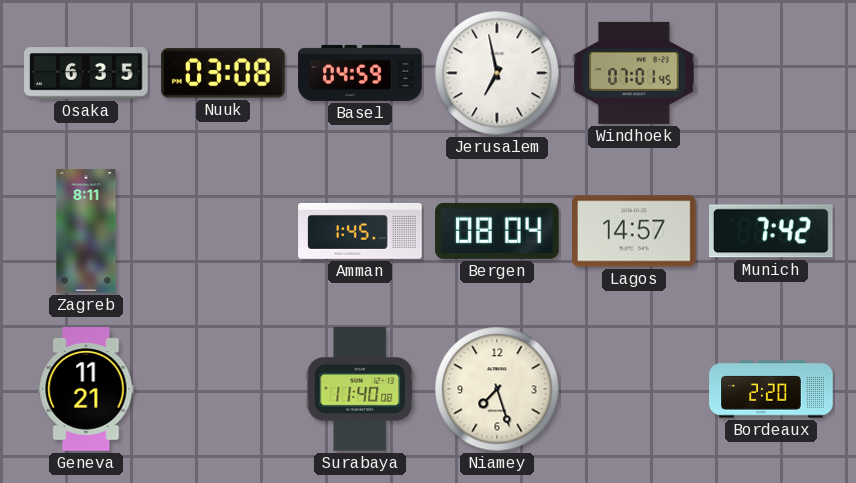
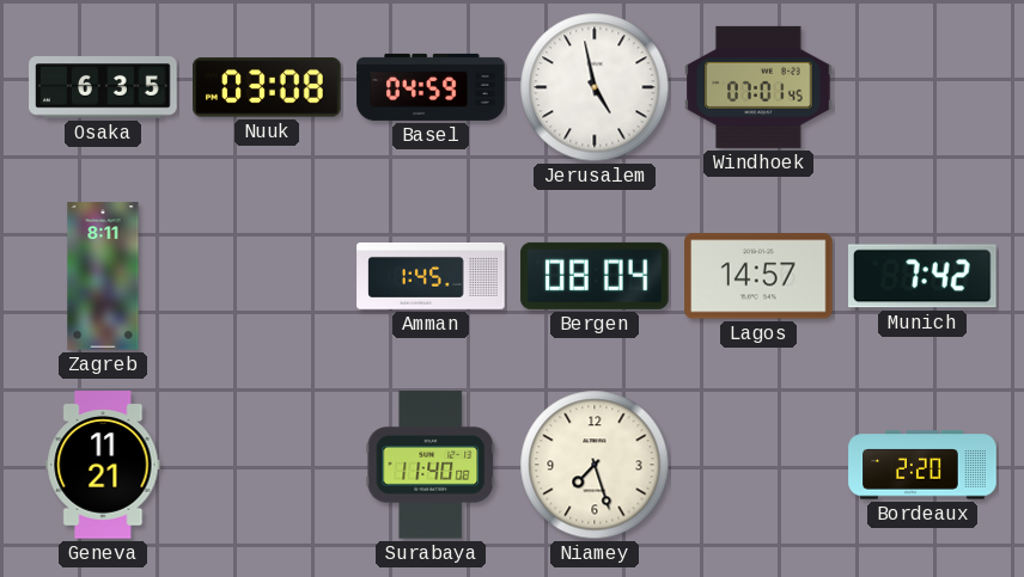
Jerusalem: 6:58 -> 4:58 (595, 87)
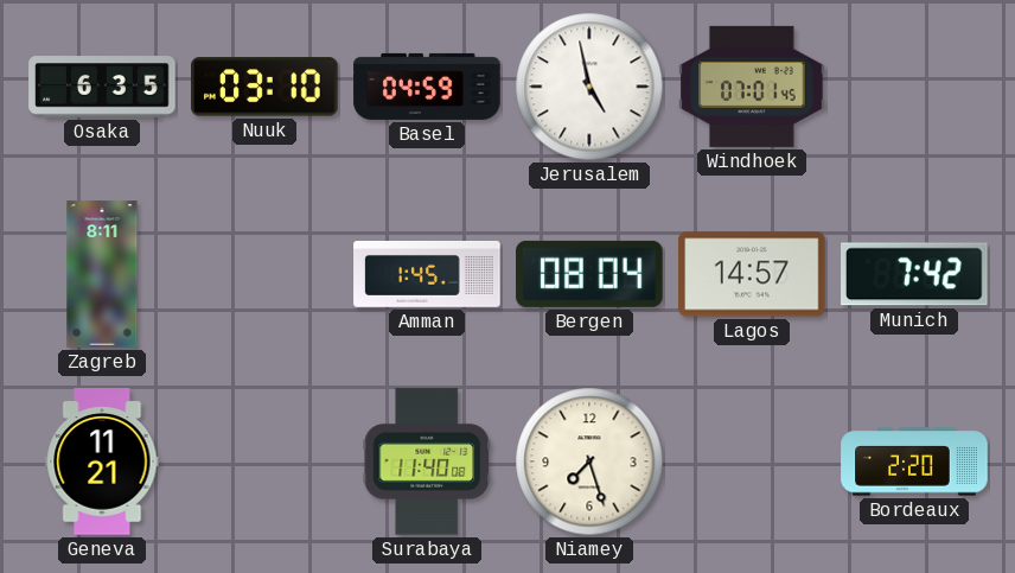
Nuuk: 03:08 -> 03:10 (264, 87)
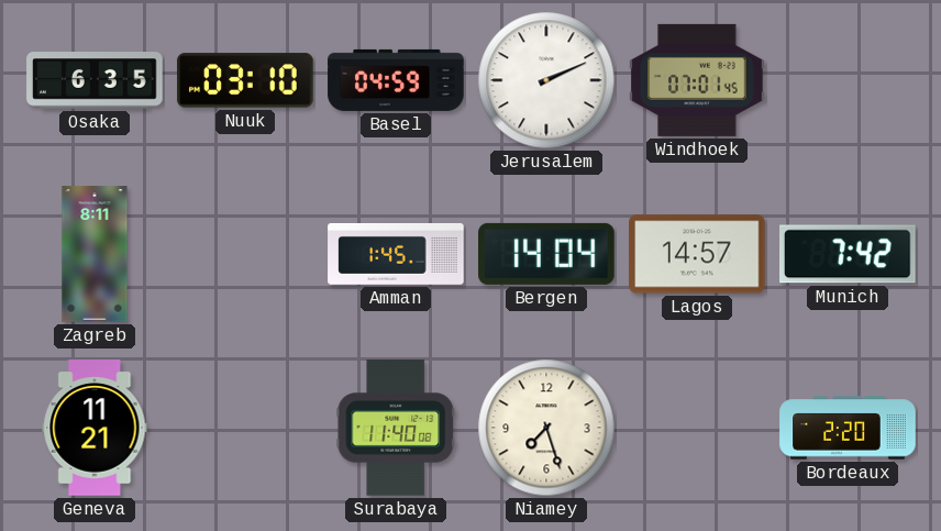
Jerusalem: 4:58 -> 2:11 (546, 80)
Bergen: 08:04 -> 14:04 (546, 254)
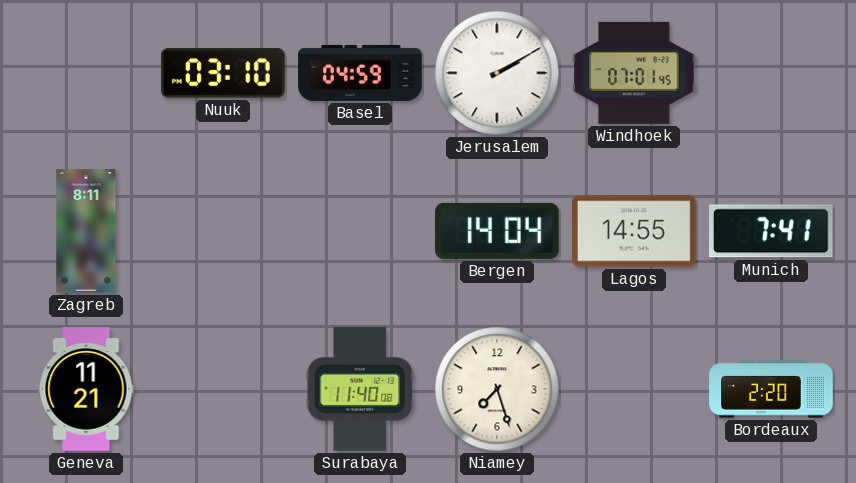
Osaka: 6:35 -> none (95, 80)
Jerusalem: 2:11 -> 2:10 (497, 73)
Amman: 1:45 -> none (396, 255)
Lagos: 14:57 -> 14:55 (634, 231)
Munich: 7:42 -> 7:41 (772, 231)
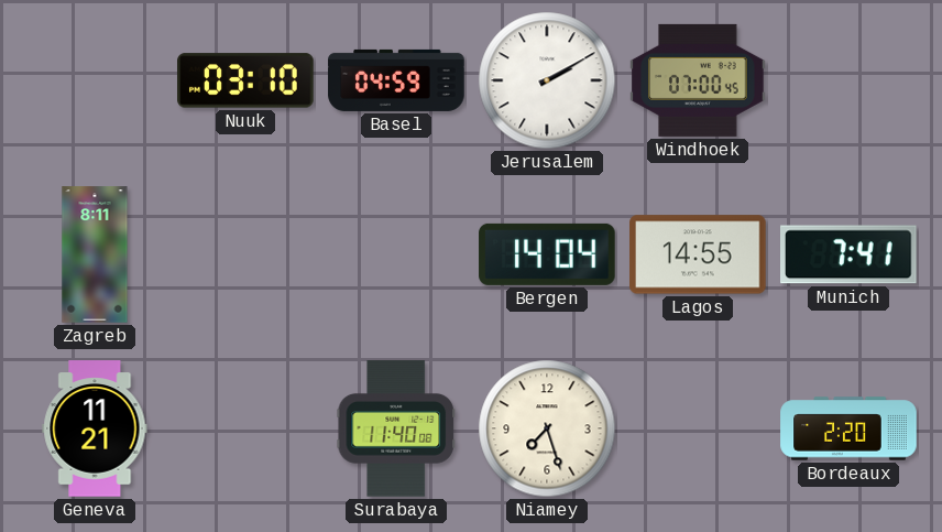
Windhoek: 07:01 -> 07:00 (698, 80)
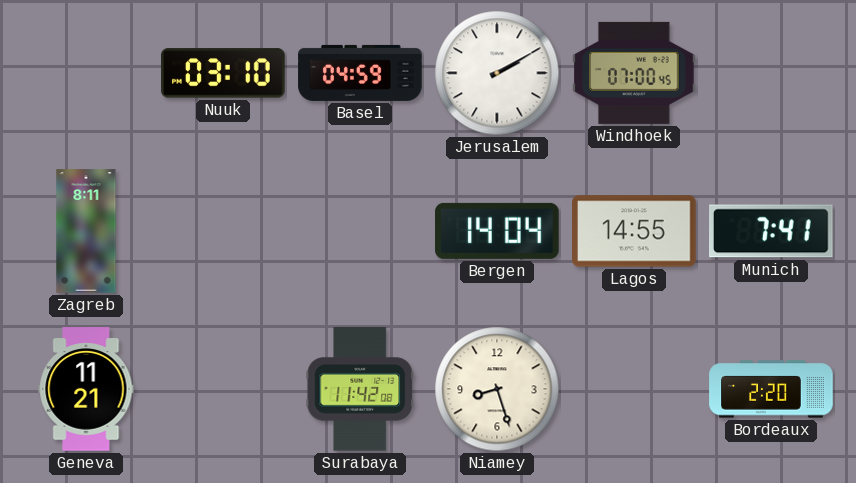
Surabaya: 11:40 -> 11:42 (360, 389)
Niamey: 7:27 -> 8:27 (497, 389)
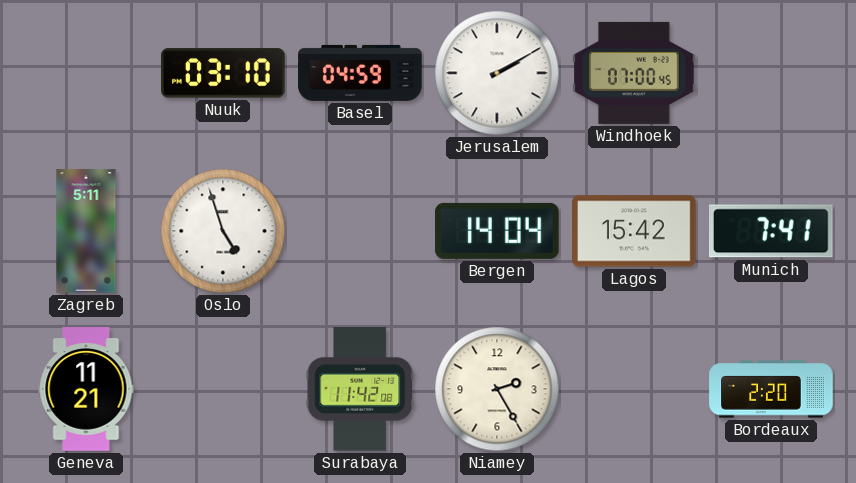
Zagreb: 8:11 -> 5:11 (86, 231)
Oslo: none -> 4:57 (223, 231)
Lagos: 14:55 -> 15:42 (634, 231)
Niamey: 8:27 -> 2:25 (497, 389)
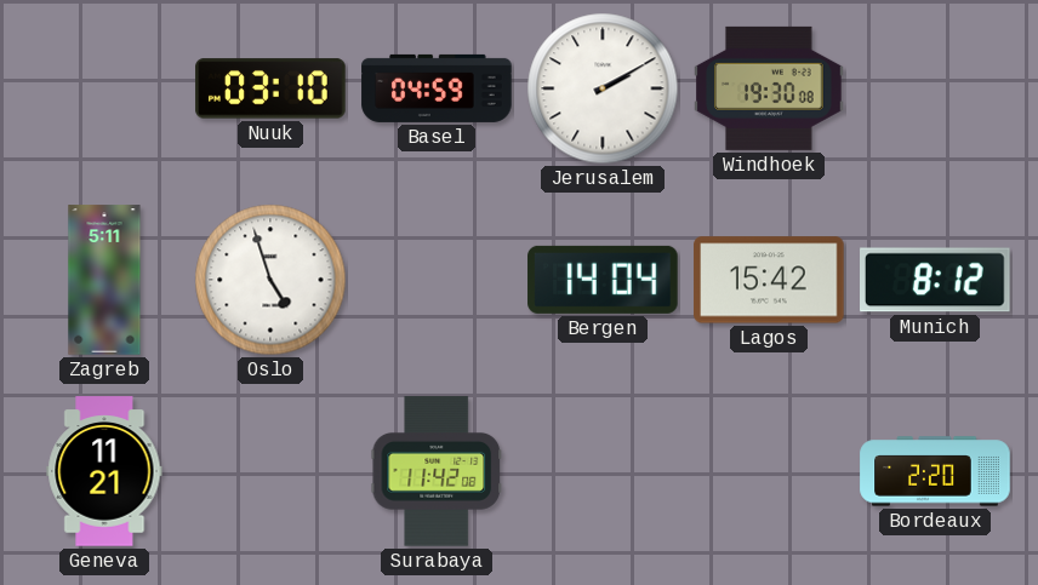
Windhoek: 07:00 -> 19:30 (769, 88)
Munich: 7:41 -> 8:12 (936, 280)
Niamey: 2:25 -> none (497, 389)
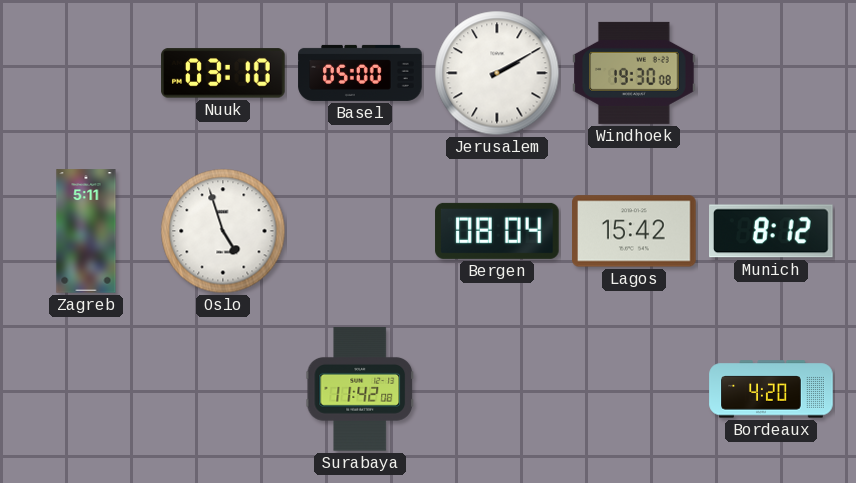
Basel: 04:59 -> 05:00 (360, 73)
Bergen: 14:04 -> 08:04 (497, 231)
Geneva: 11:21 -> none (104, 471)
Bordeaux: 2:20 -> 4:20 (771, 389)
